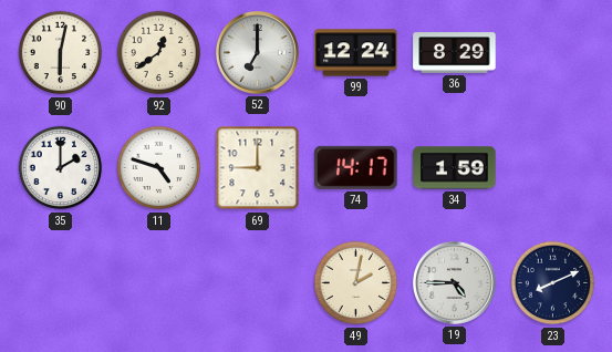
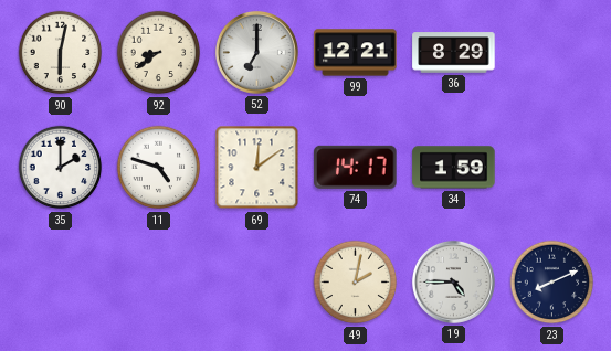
92: 12:39 -> 8:39 (159, 53)
99: 12:24 -> 12:21 (356, 53)
69: 9:00 -> 12:09 (257, 168)
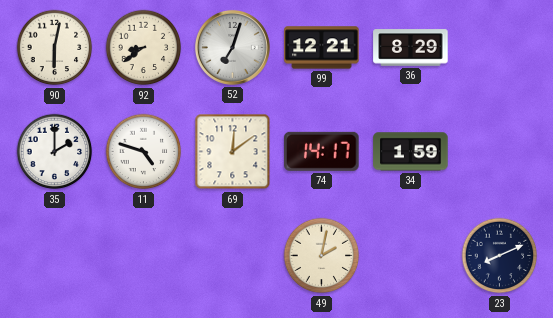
52: 7:00 -> 7:03 (232, 47)
19: 4:45 -> none (453, 281)
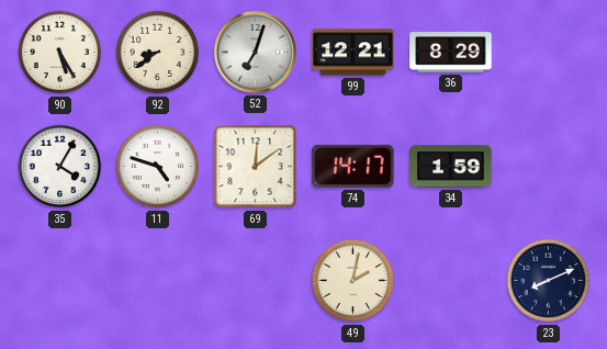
90: 6:02 -> 5:25 (60, 53)
35: 2:00 -> 4:05 (60, 167)
